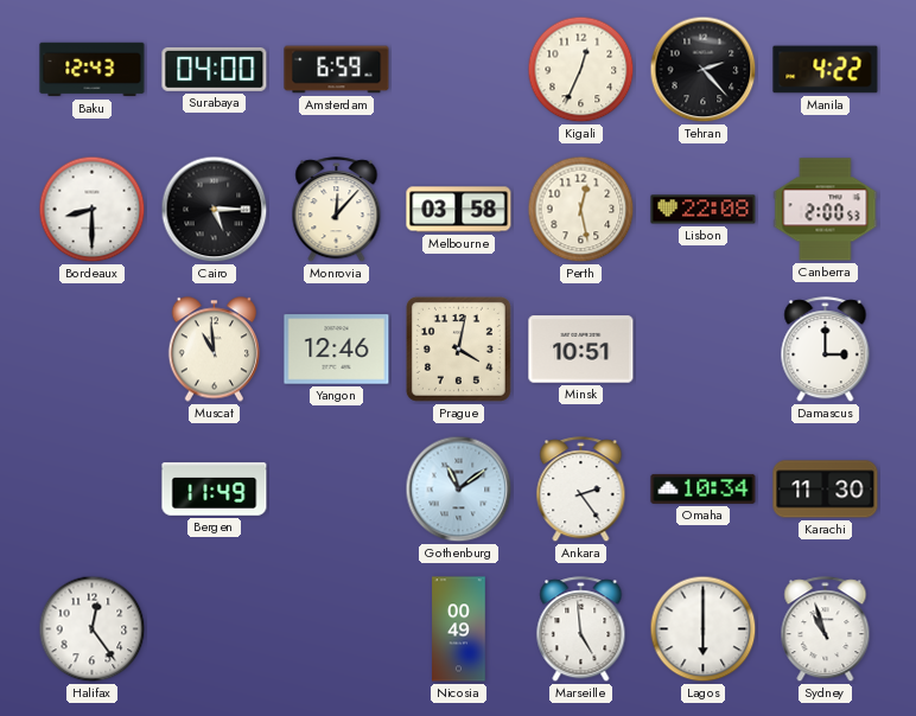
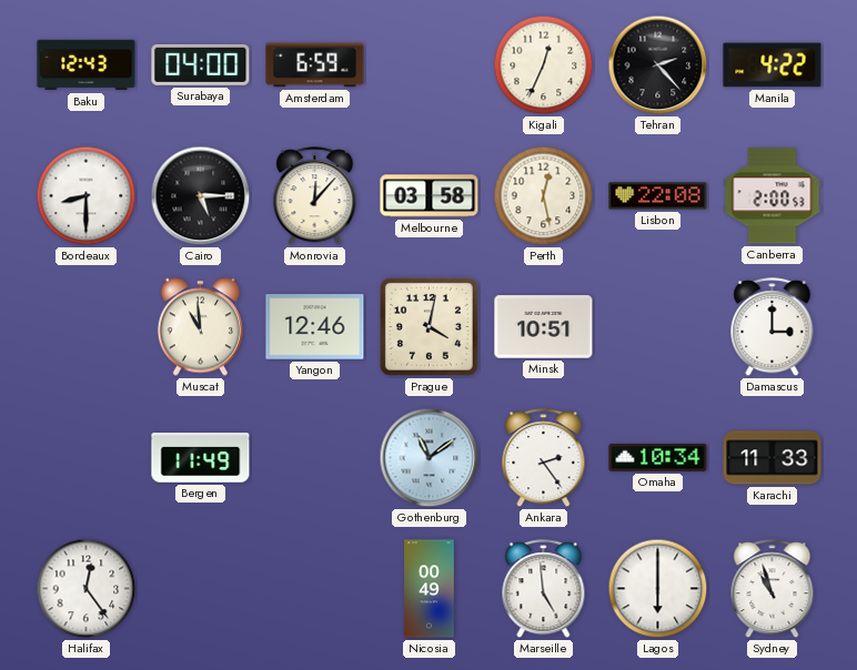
Karachi: 11:30 -> 11:33 (773, 458)
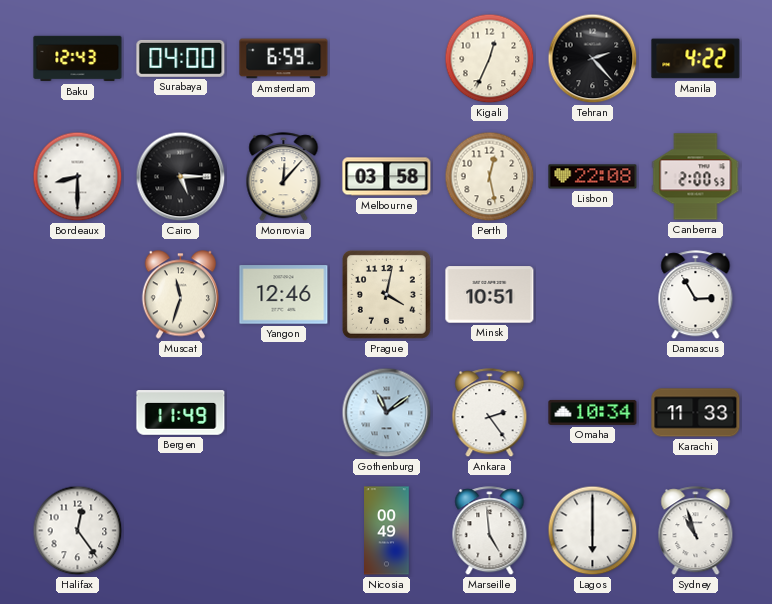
Muscat: 10:59 -> 11:33 (180, 295)
Damascus: 3:00 -> 2:55 (696, 295)
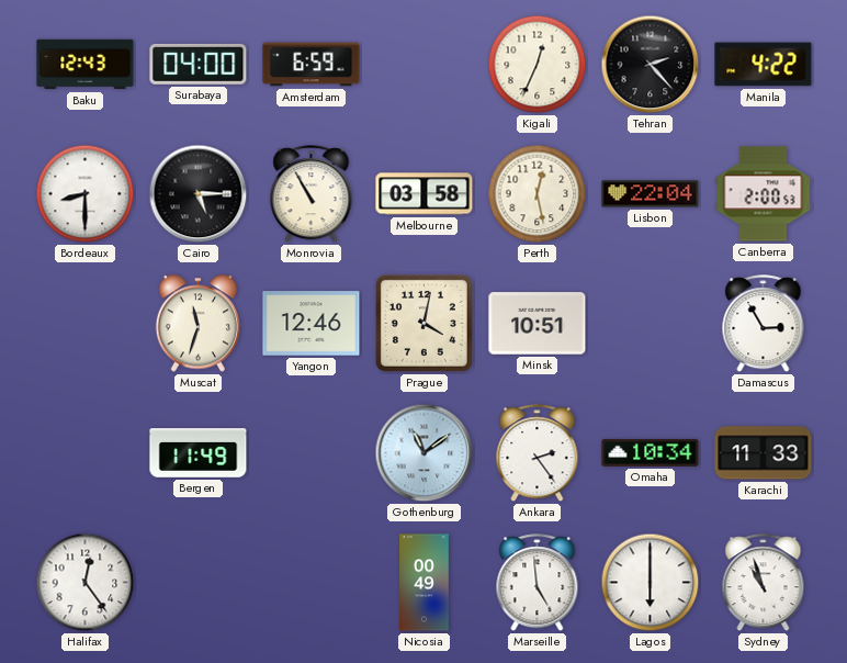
Monrovia: 12:07 -> 10:55 (312, 194)
Lisbon: 22:08 -> 22:04 (651, 194)
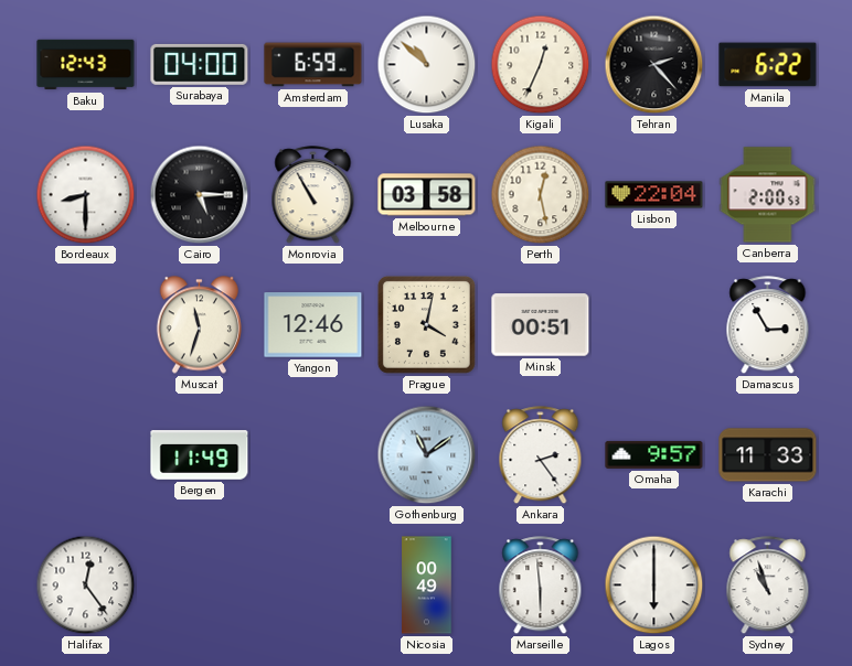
Lusaka: none -> 10:52 (427, 65)
Manila: 4:22 -> 6:22 (768, 65)
Minsk: 10:51 -> 00:51 (541, 325)
Omaha: 10:34 -> 9:57 (654, 454)
Marseille: 4:59 -> 5:59 (541, 586)
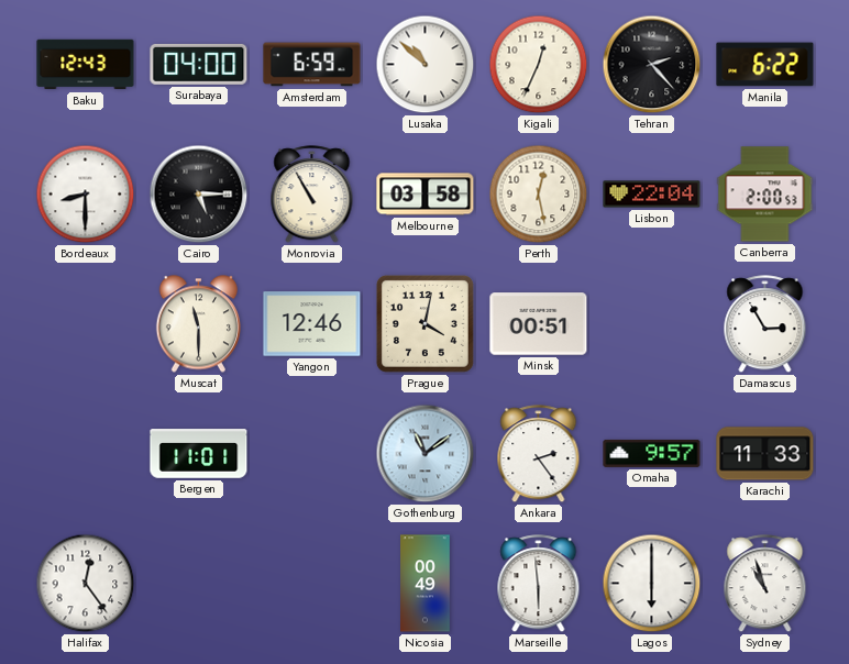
Muscat: 11:33 -> 11:30 (198, 324)
Bergen: 11:49 -> 11:01 (199, 454)
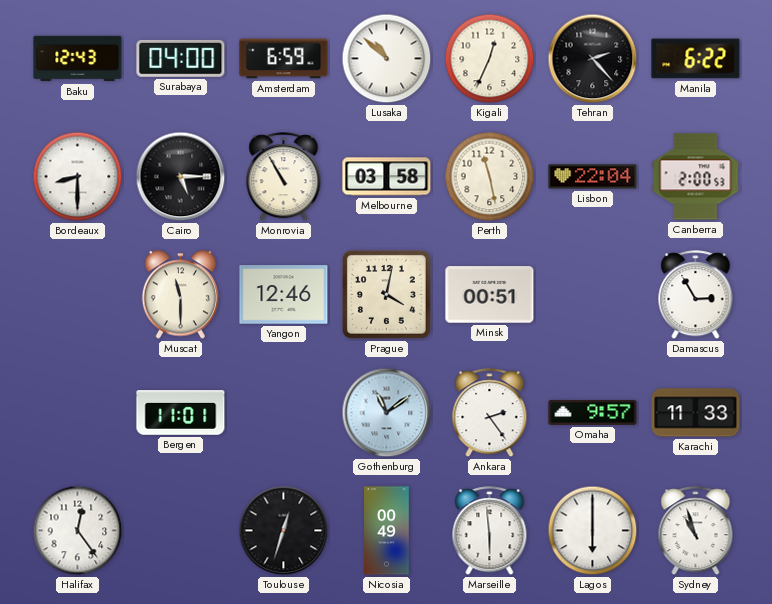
Perth: 12:28 -> 11:28 (490, 177)
Toulouse: none -> 12:33 (284, 531)
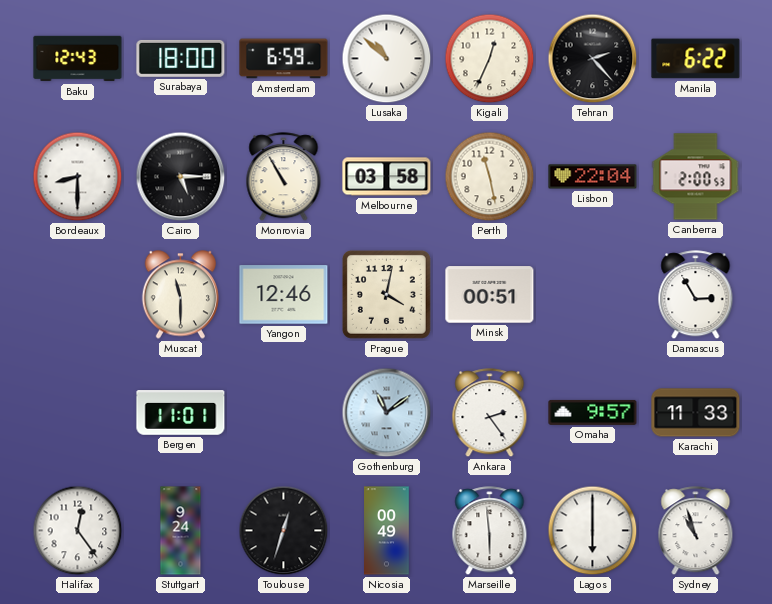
Surabaya: 04:00 -> 18:00 (181, 58)
Stuttgart: none -> 9:24 (181, 531)
